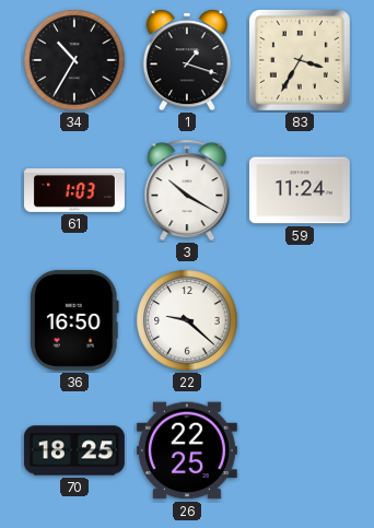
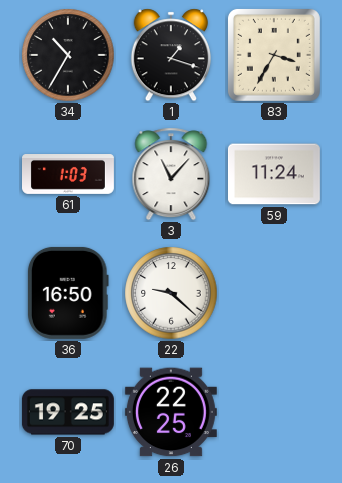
3: 10:20 -> 11:07 (171, 174)
70: 18:25 -> 19:25 (68, 412)
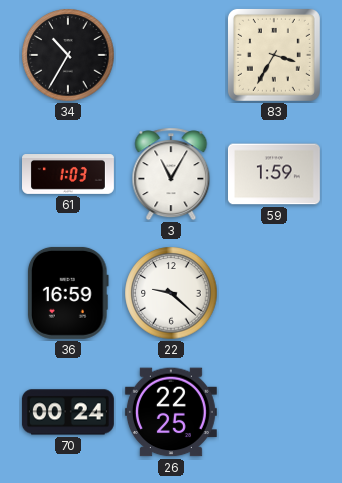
1: 1:18 -> none (170, 55)
3: 11:07 -> 11:05 (171, 174)
59: 11:24 -> 1:59 (274, 174)
36: 16:50 -> 16:59 (68, 293)
70: 19:25 -> 00:24 (68, 412)
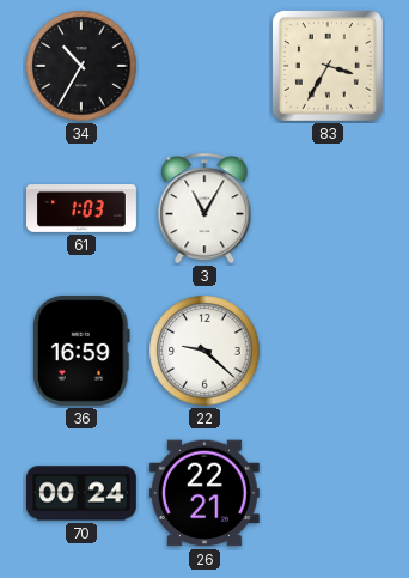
59: 1:59 -> none (274, 174)
26: 22:25 -> 22:21 (204, 493)
